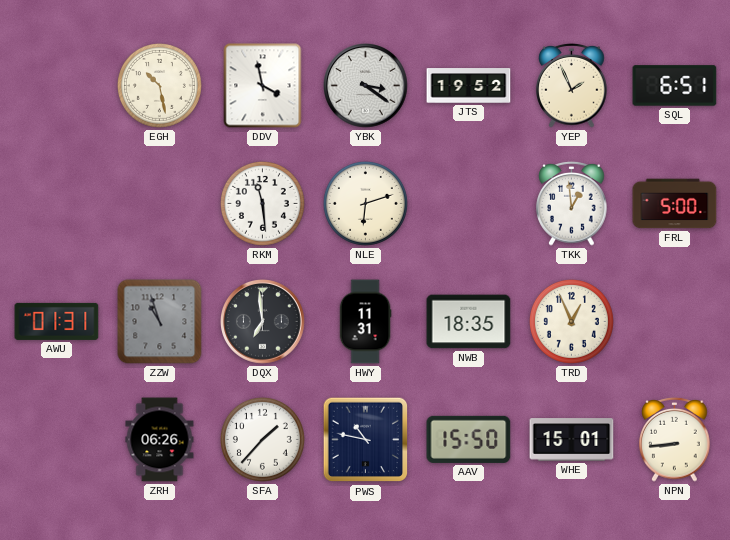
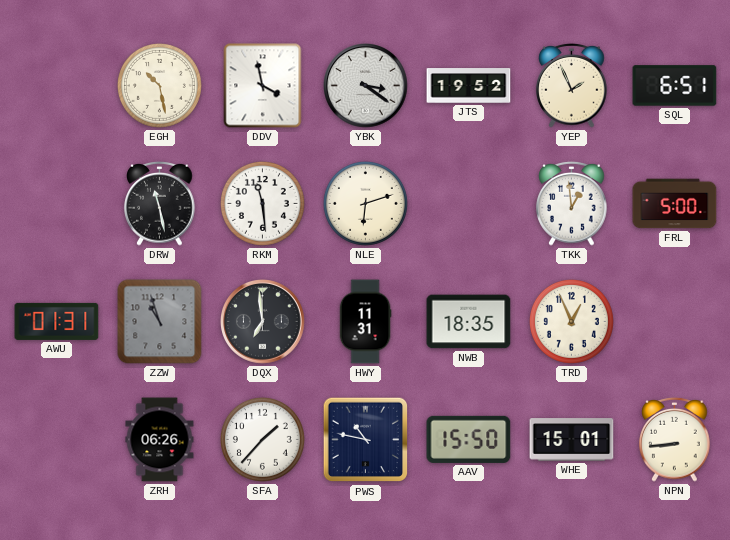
DRW: none -> 11:28 (160, 203)
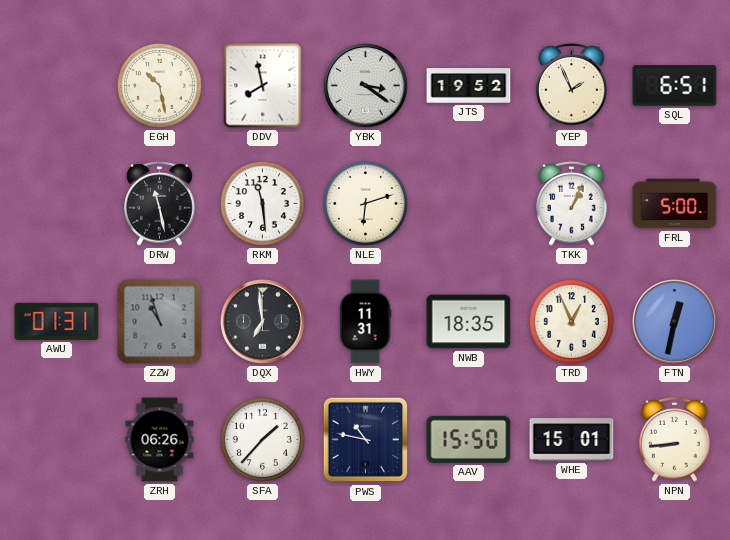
DDV: 3:58 -> 7:58 (263, 86)
TKK: 12:59 -> 1:04 (572, 203)
FTN: none -> 12:32 (675, 322)
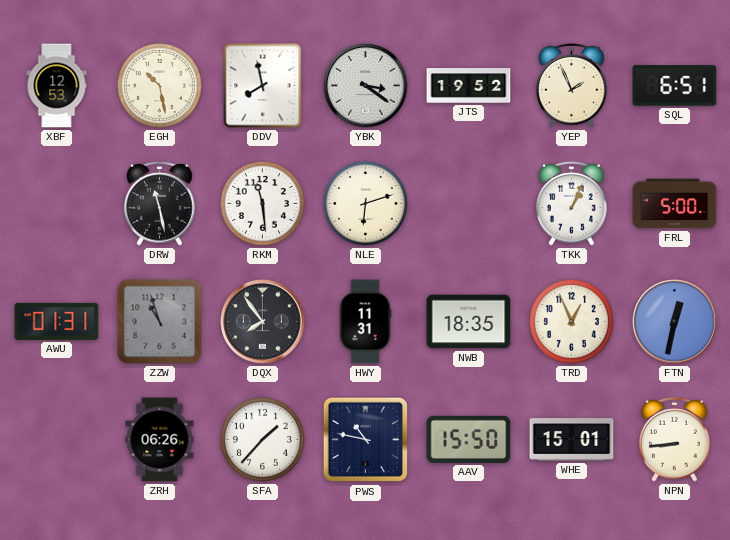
XBF: none -> 12:53 (57, 86)
DQX: 6:59 -> 7:54 (263, 322)
